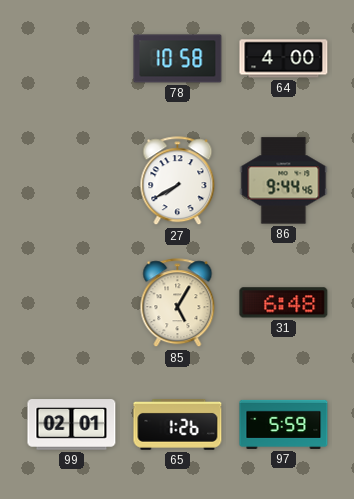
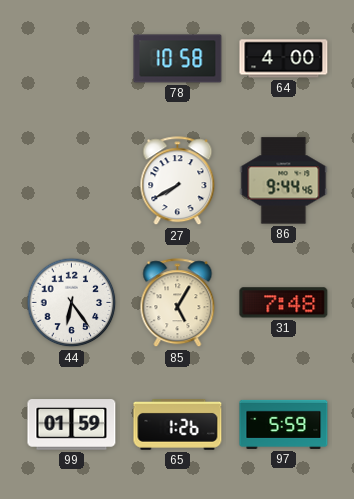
44: none -> 6:24 (72, 303)
31: 6:48 -> 7:48 (284, 303)
99: 02:01 -> 01:59 (72, 425)
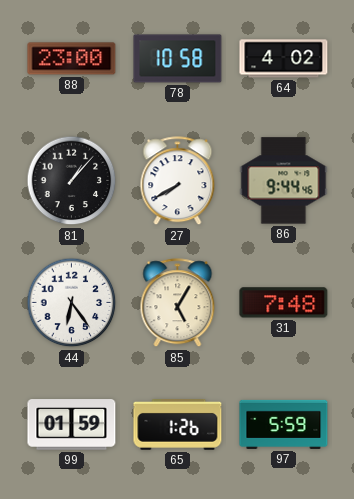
88: none -> 23:00 (72, 59)
64: 4:00 -> 4:02 (284, 59)
81: none -> 1:07 (72, 181)
